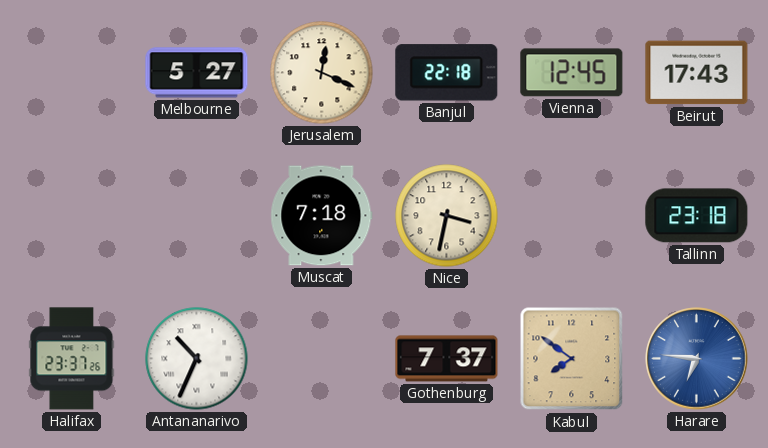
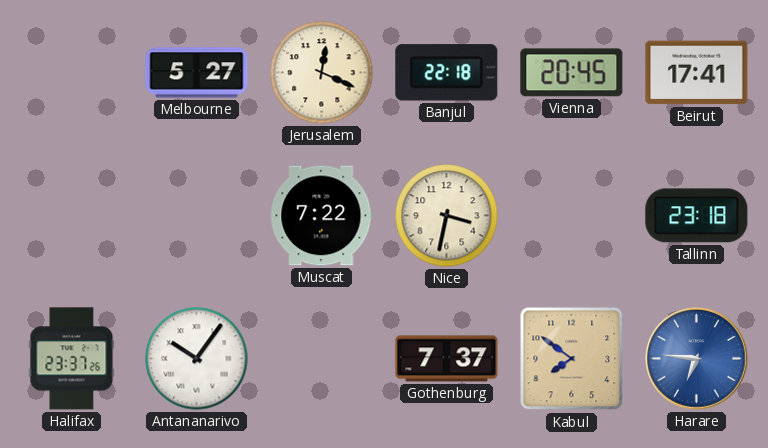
Vienna: 12:45 -> 20:45 (572, 73)
Beirut: 17:43 -> 17:41 (697, 73)
Muscat: 7:18 -> 7:22 (322, 216)
Antananarivo: 10:34 -> 10:06 (197, 359)
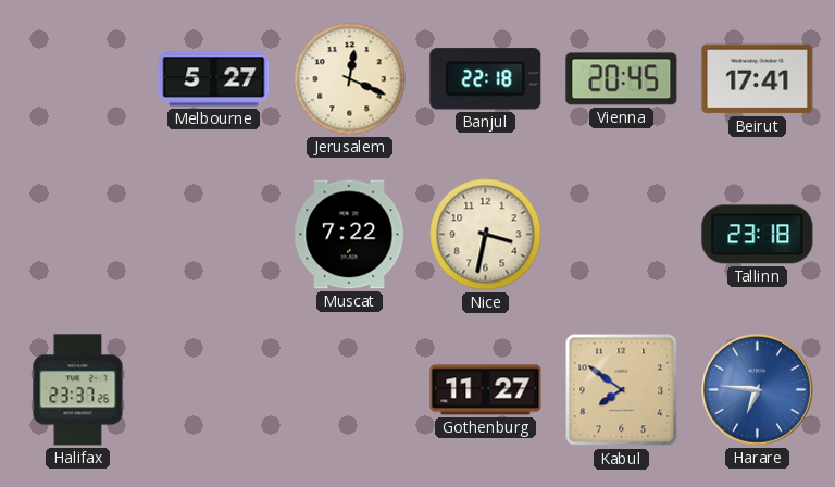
Antananarivo: 10:06 -> none (197, 359)
Gothenburg: 7:37 -> 11:27 (486, 390)
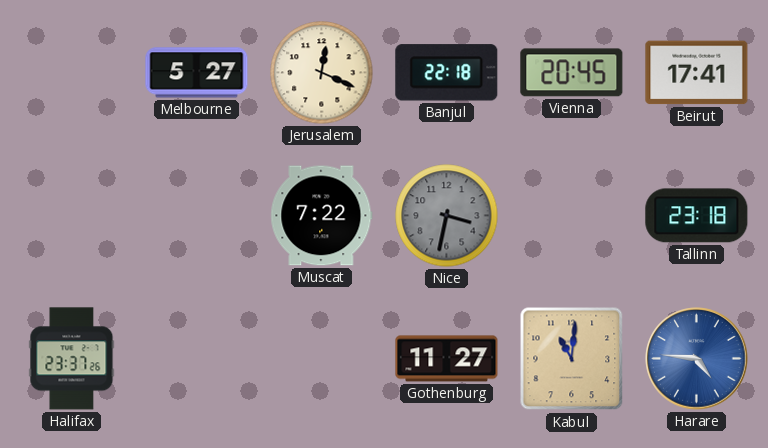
Nice dial: cream -> grey (447, 216)
Kabul: 7:51 -> 11:01 (572, 359)
Harare: 6:46 -> 4:46 (697, 359)
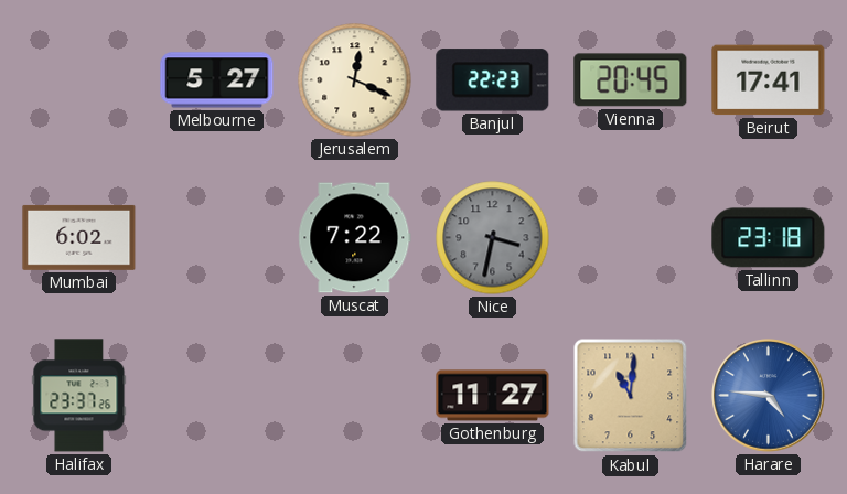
Banjul: 22:18 -> 22:23 (493, 80)
Mumbai: none -> 6:02 (79, 237)
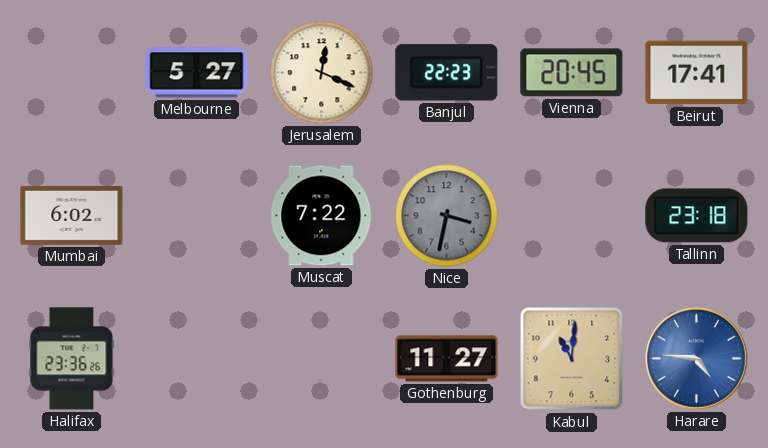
Halifax: 23:37 -> 23:36 (72, 359)
